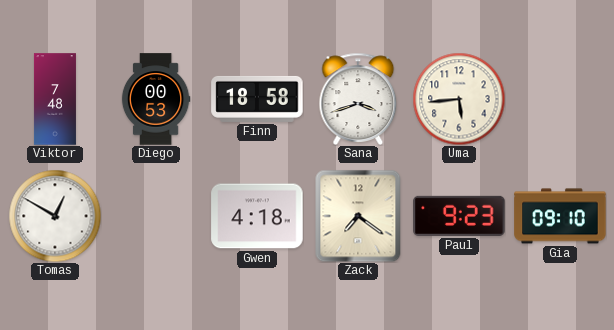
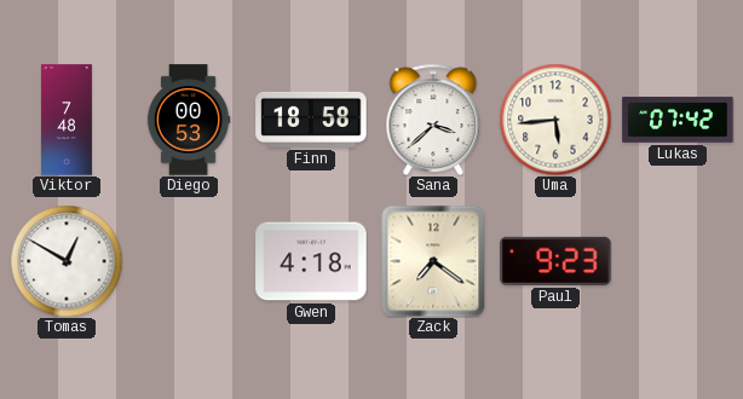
Sana: 3:42 -> 3:38 (433, 120)
Lukas: none -> 07:42 (678, 120)
Gia: 09:10 -> none (560, 216)
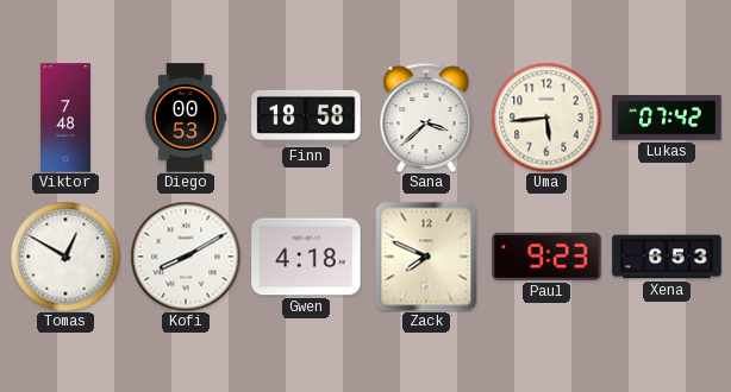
Kofi: none -> 8:10 (186, 257)
Zack: 7:21 -> 7:49 (426, 257)
Xena: none -> 6:53 (667, 257)
